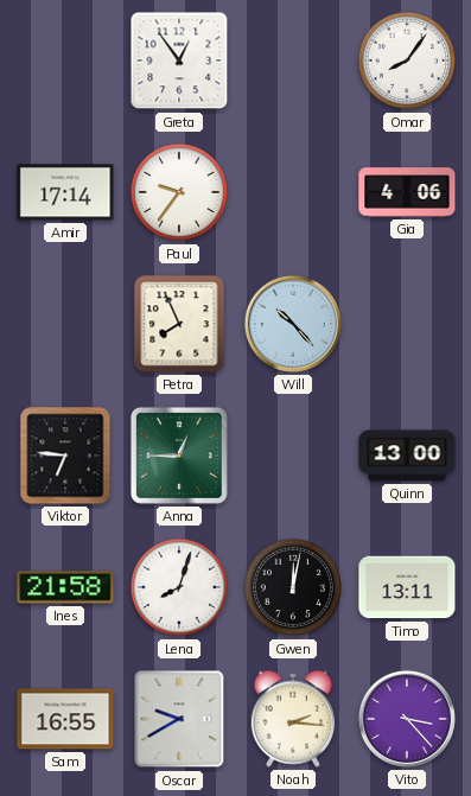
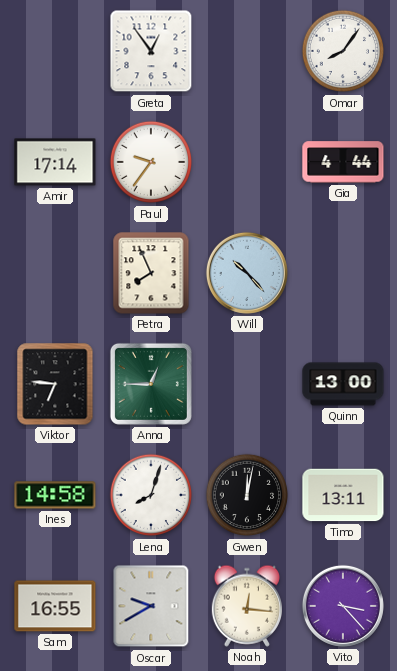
Gia: 4:06 -> 4:44 (343, 162)
Ines: 21:58 -> 14:58 (55, 495)
Noah: 2:16 -> 12:16 (246, 606)
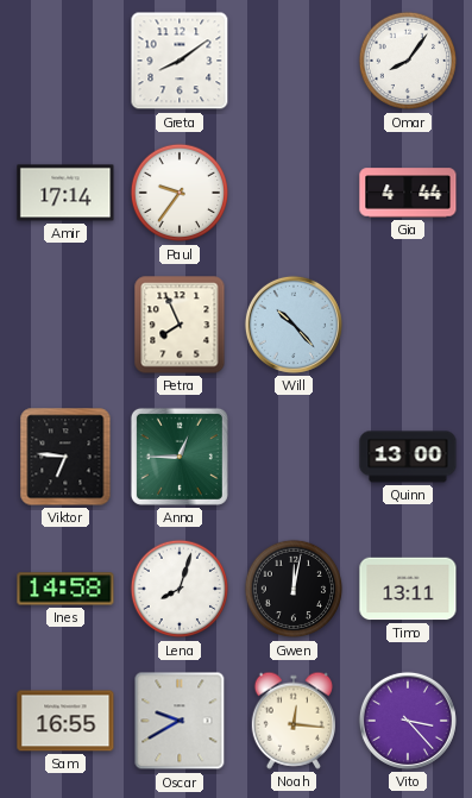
Greta: 12:54 -> 8:09 (180, 61)
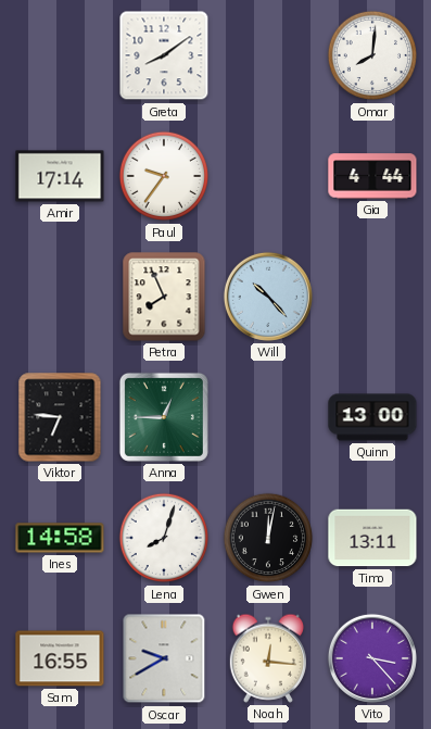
Omar: 8:06 -> 8:01 (372, 55)
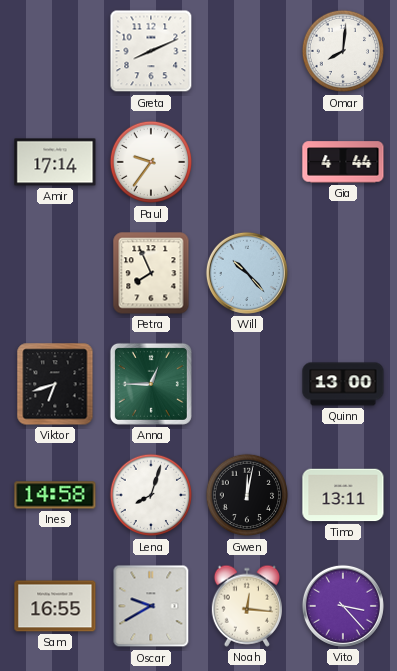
Greta: 8:09 -> 8:11 (151, 51)
Viktor: 6:46 -> 6:42 (55, 384)
